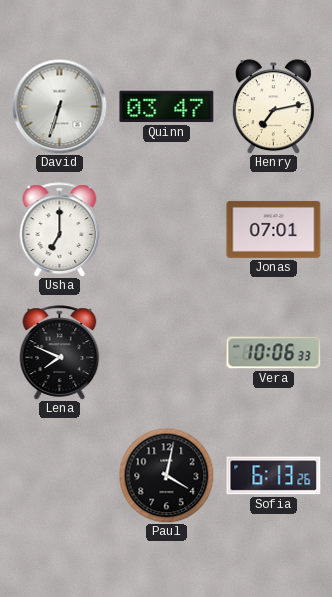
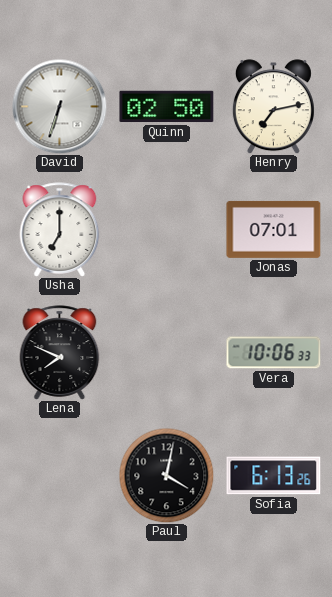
Quinn: 03:47 -> 02:50 (167, 107)
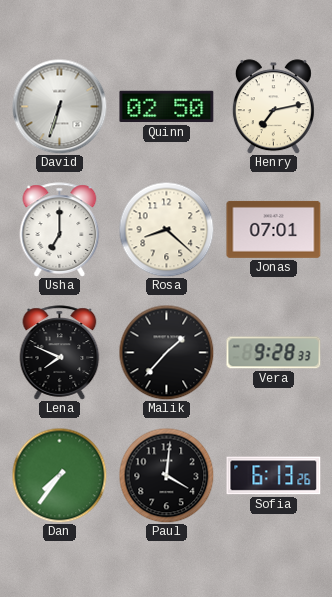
Rosa: none -> 8:22 (166, 229)
Malik: none -> 1:37 (166, 352)
Vera: 10:06 -> 9:28 (274, 353)
Dan: none -> 7:36 (59, 475)
Paul: 4:02 -> 4:01 (166, 475)
